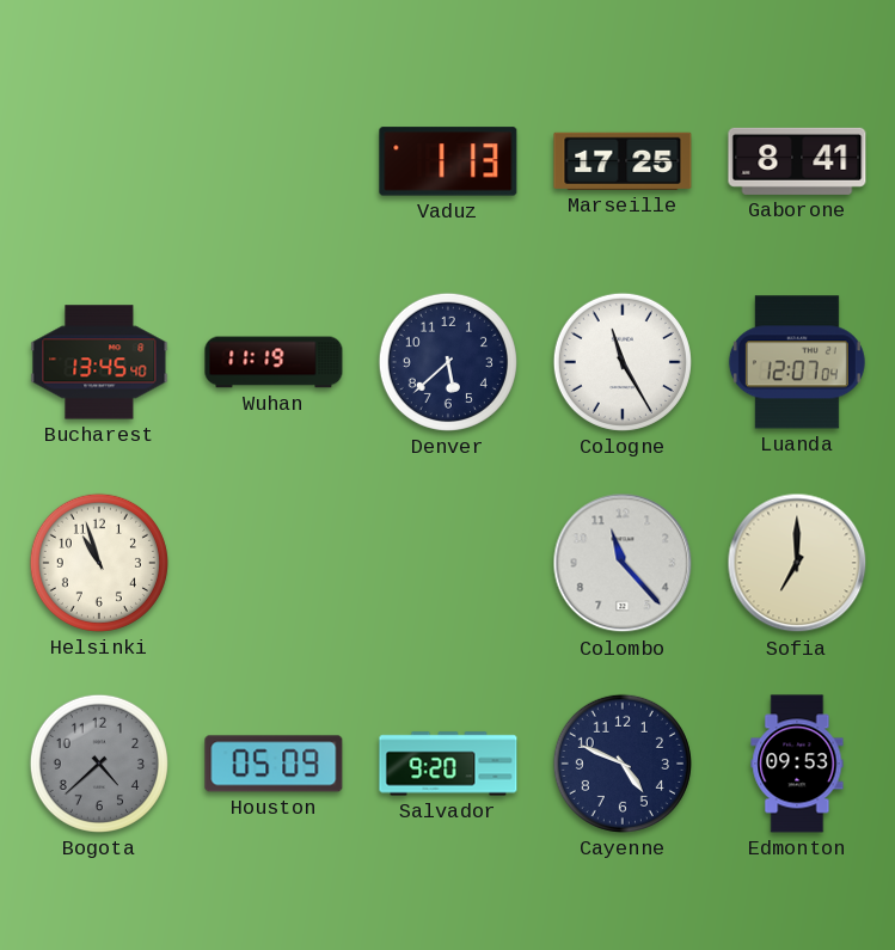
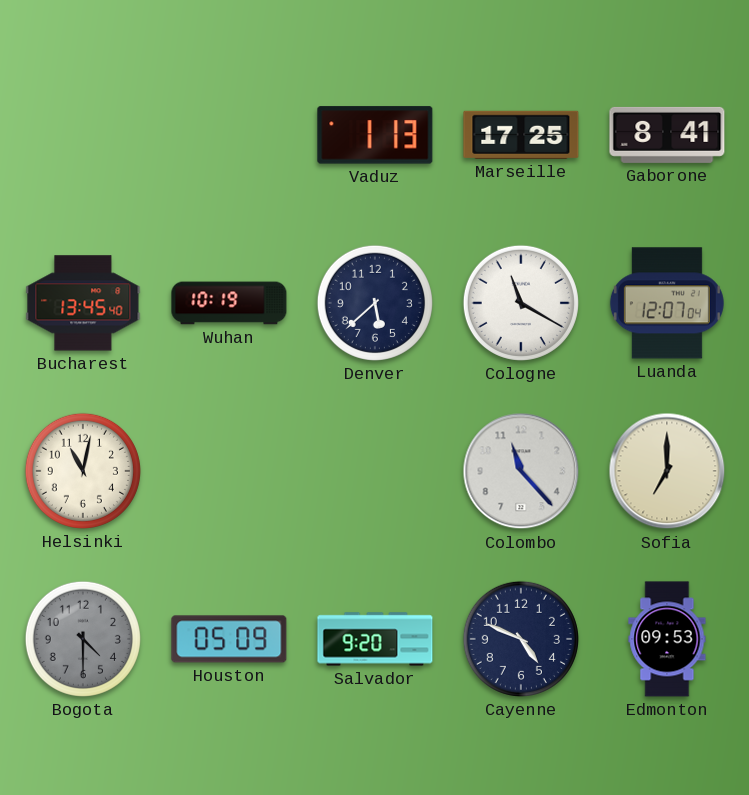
Wuhan: 11:19 -> 10:19 (229, 303)
Cologne: 11:25 -> 11:20 (521, 303)
Helsinki: 10:57 -> 11:02 (83, 471)
Bogota: 4:38 -> 4:30 (83, 639)
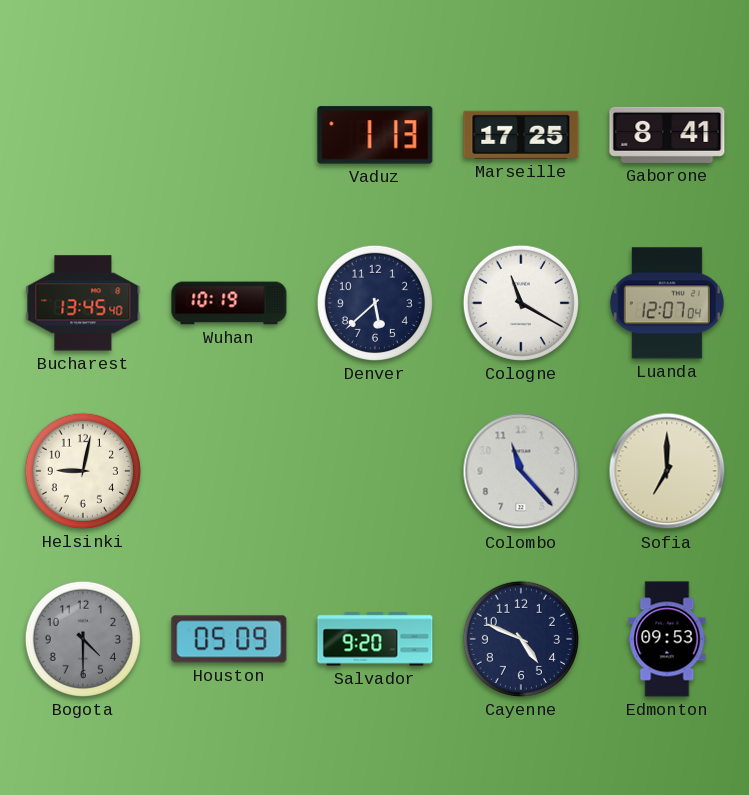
Helsinki: 11:02 -> 9:02 (83, 471)
